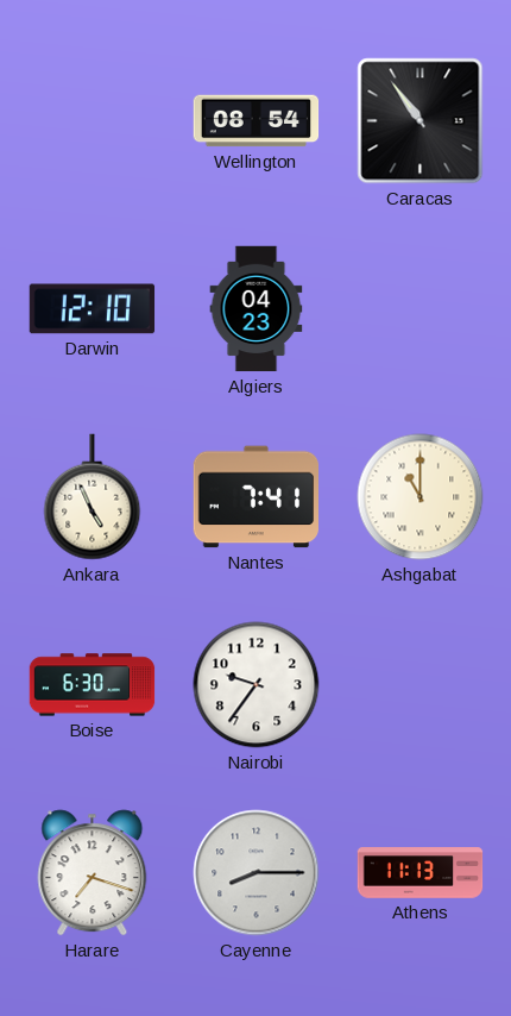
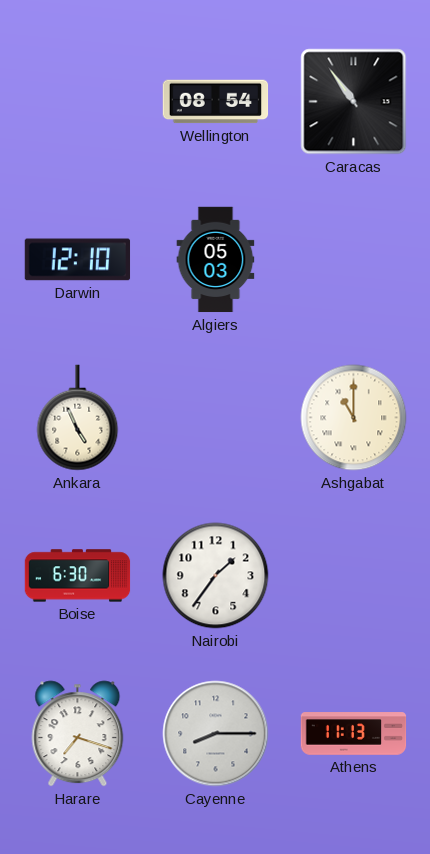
Algiers: 04:23 -> 05:03 (216, 260)
Nantes: 7:41 -> none (255, 497)
Nairobi: 9:36 -> 1:36 (216, 576)
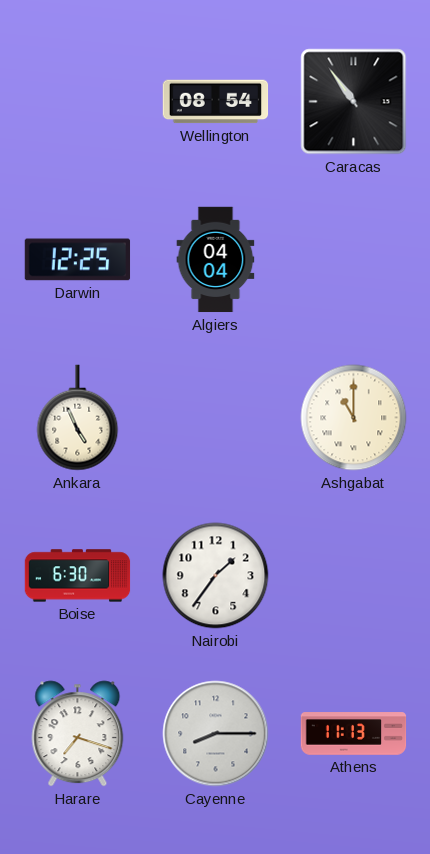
Darwin: 12:10 -> 12:25 (78, 260)
Algiers: 05:03 -> 04:04 (216, 260)
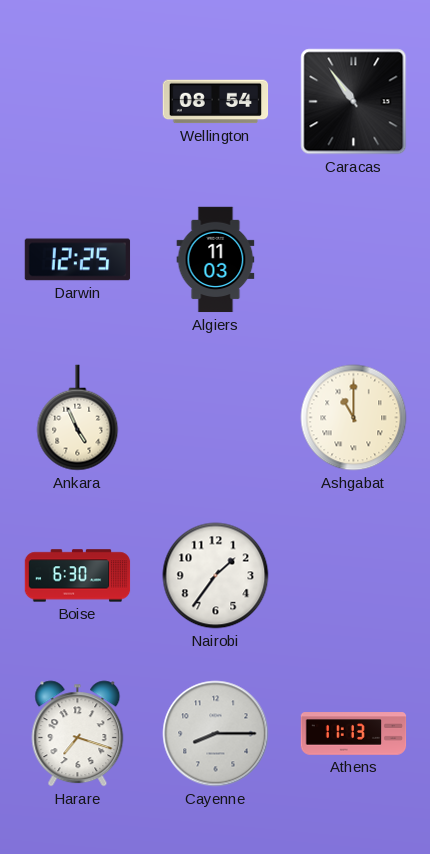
Algiers: 04:04 -> 11:03 (216, 260)
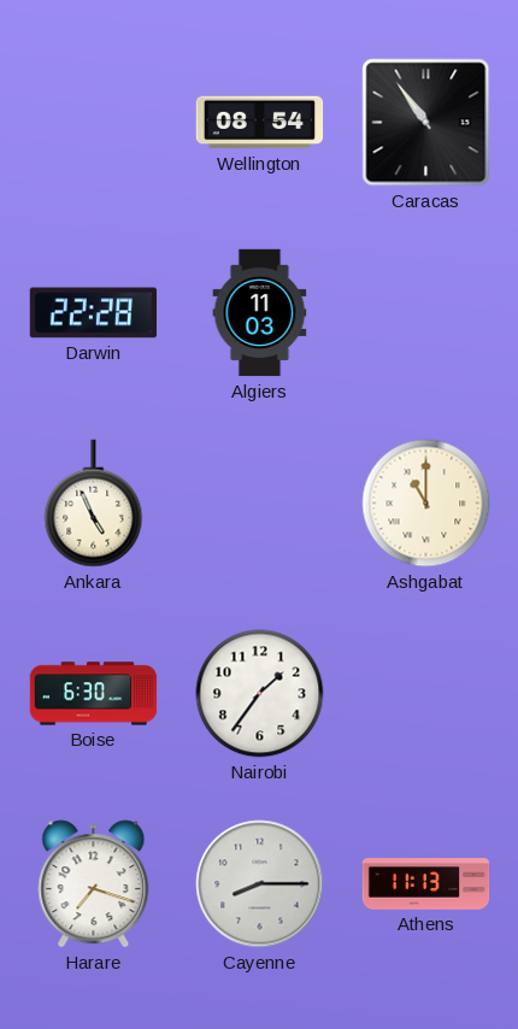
Darwin: 12:25 -> 22:28 (94, 313)
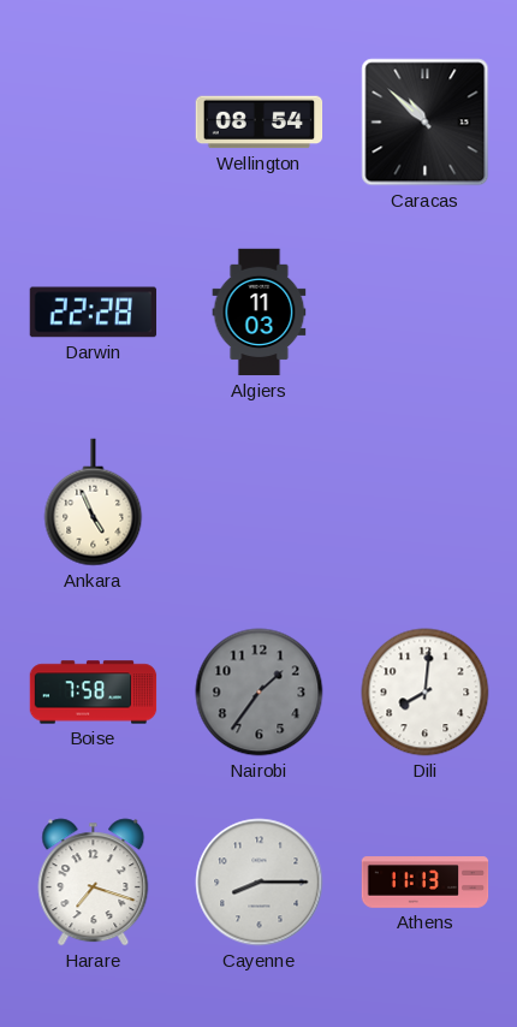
Caracas: 10:54 -> 10:52 (426, 123)
Ashgabat: 11:00 -> none (426, 504)
Boise: 6:30 -> 7:58 (94, 693)
Nairobi dial: white -> grey (260, 693)
Dili: none -> 8:01 (426, 693)
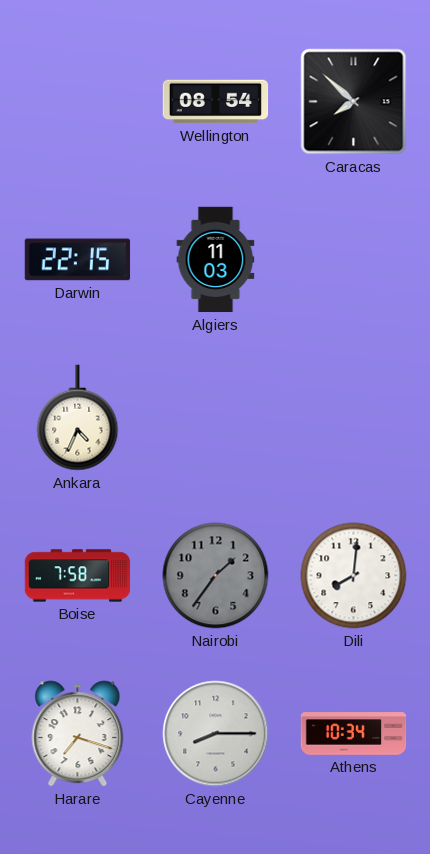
Caracas: 10:52 -> 7:52 (354, 102)
Darwin: 22:28 -> 22:15 (78, 260)
Ankara: 4:56 -> 4:34 (78, 418)
Athens: 11:13 -> 10:34 (354, 734)
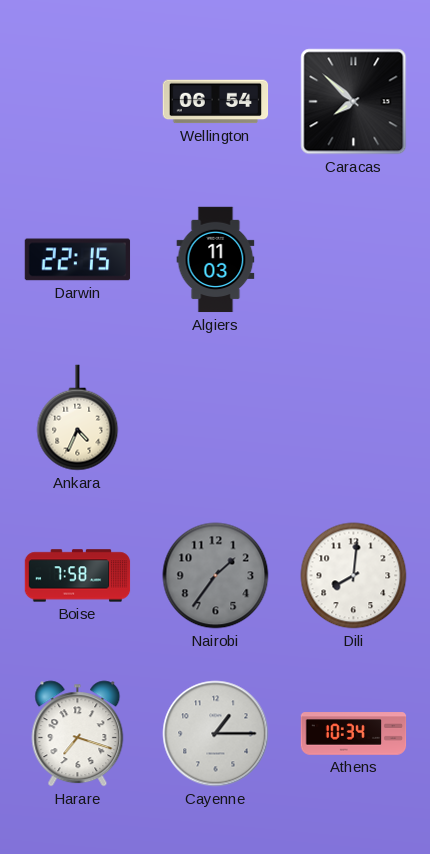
Wellington: 08:54 -> 06:54 (216, 102)
Cayenne: 8:15 -> 1:15 (216, 734)
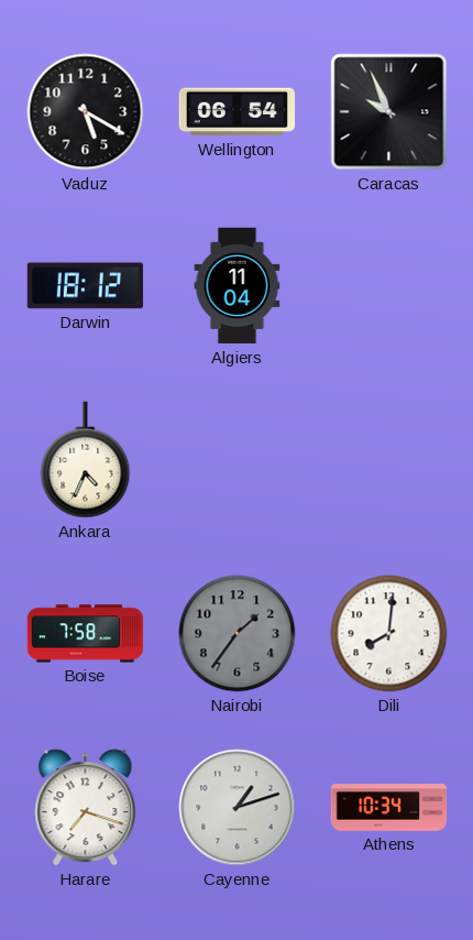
Vaduz: none -> 5:20 (86, 112)
Caracas: 7:52 -> 9:56 (389, 112)
Darwin: 22:15 -> 18:12 (86, 286)
Algiers: 11:03 -> 11:04 (238, 286)
Cayenne: 1:15 -> 1:12 (238, 808)
